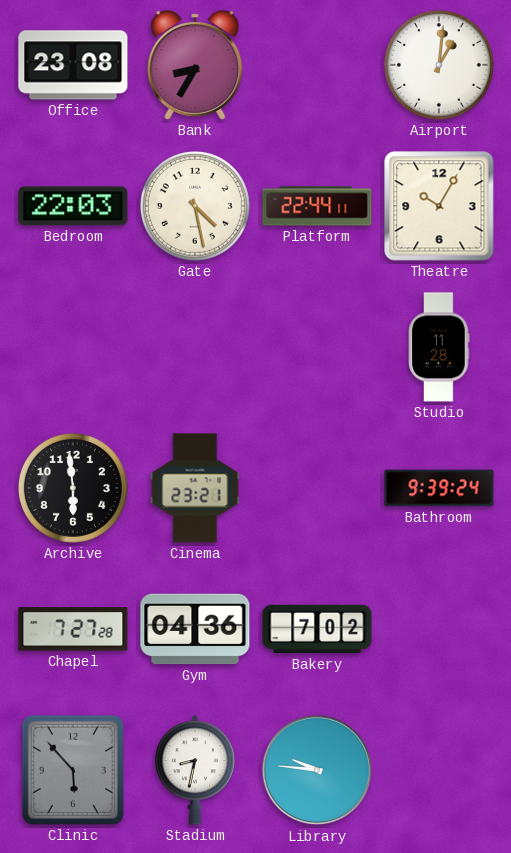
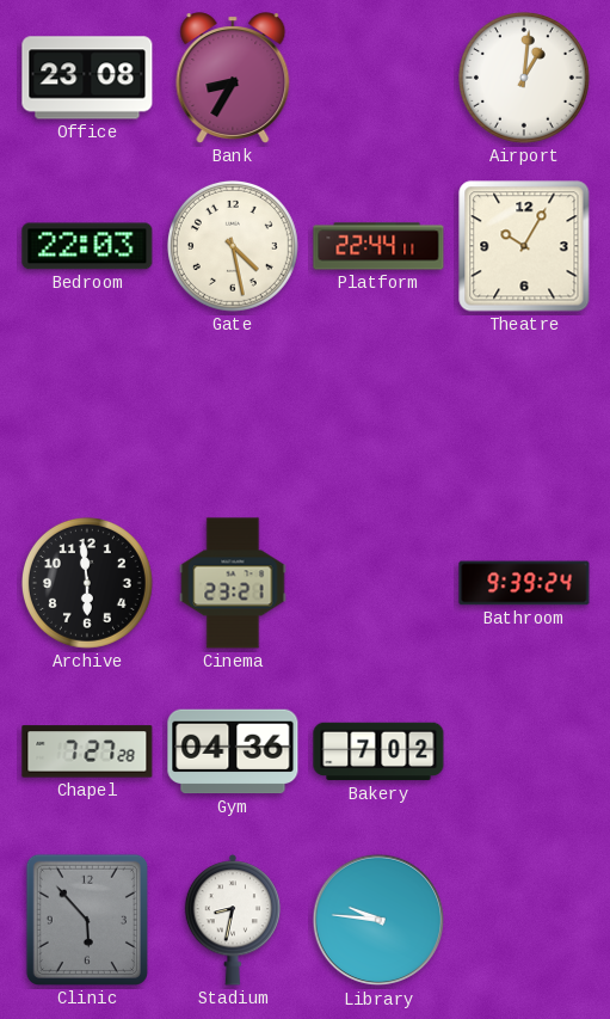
Studio: 11:28 -> none (439, 347)
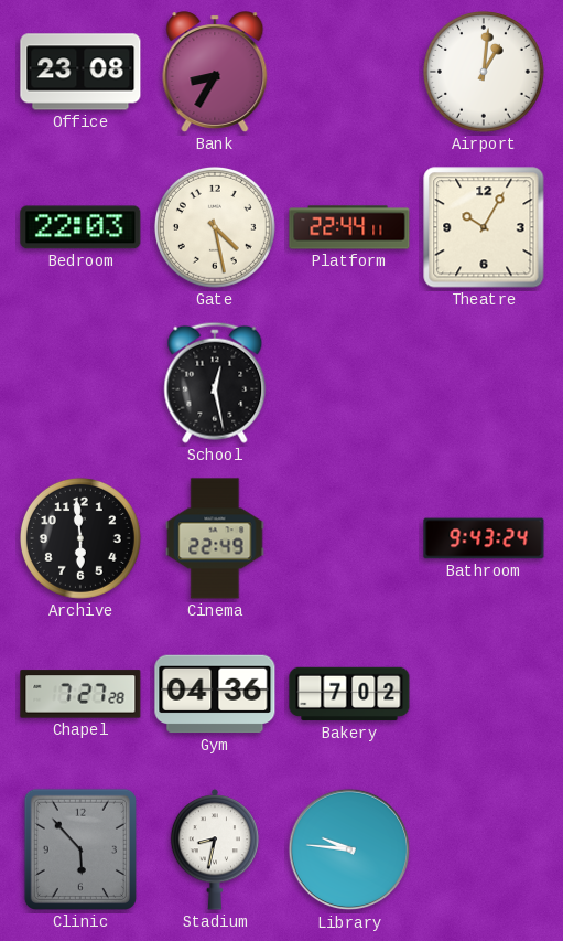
School: none -> 12:28 (215, 383)
Cinema: 23:21 -> 22:49 (215, 538)
Bathroom: 9:39 -> 9:43 (484, 538)
